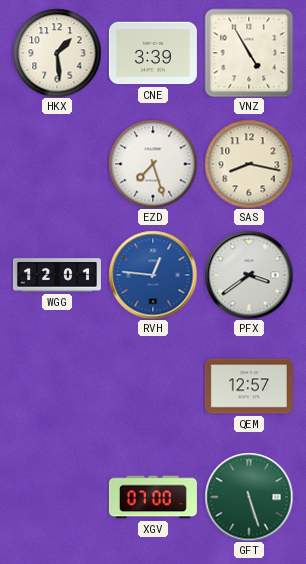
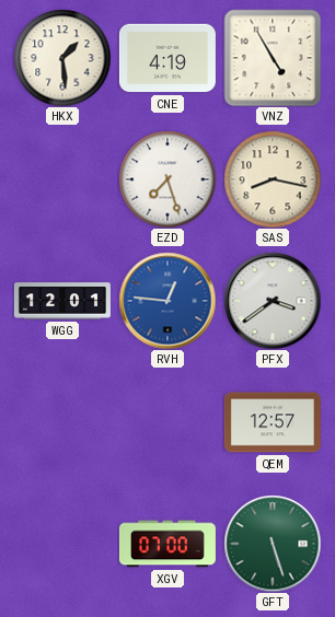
CNE: 3:39 -> 4:19 (168, 58)
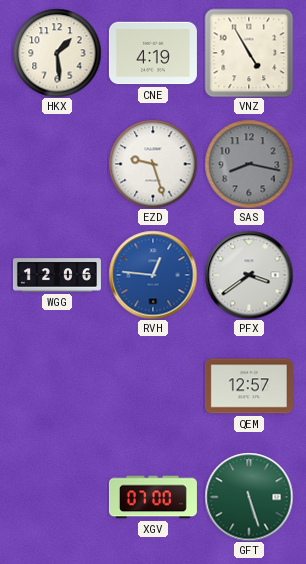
EZD: 7:27 -> 9:27 (153, 164)
SAS dial: cream -> grey (249, 164)
WGG: 12:01 -> 12:06 (57, 275)
